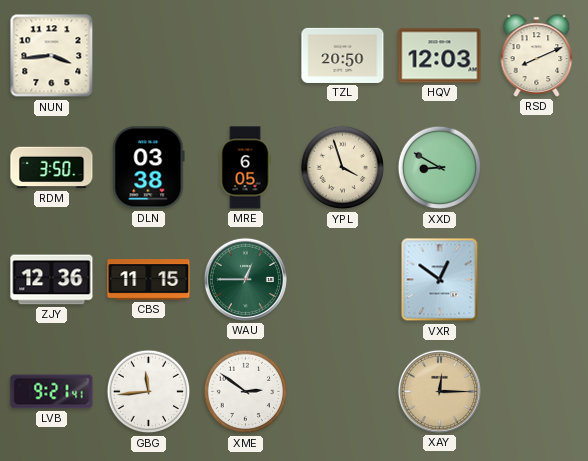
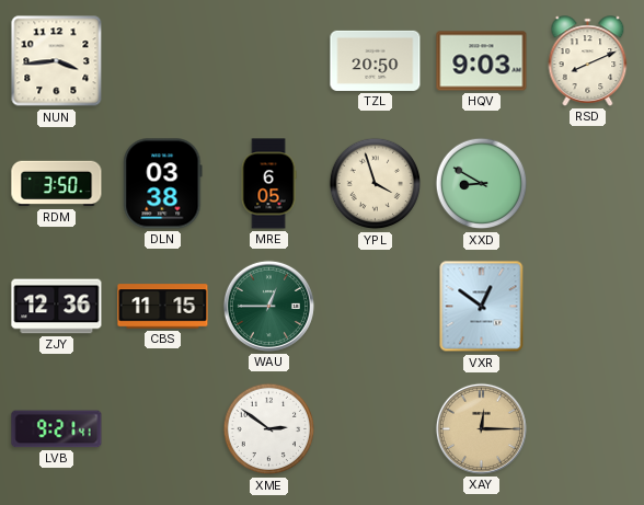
HQV: 12:03 -> 9:03 (482, 61)
GBG: 11:44 -> none (149, 392)
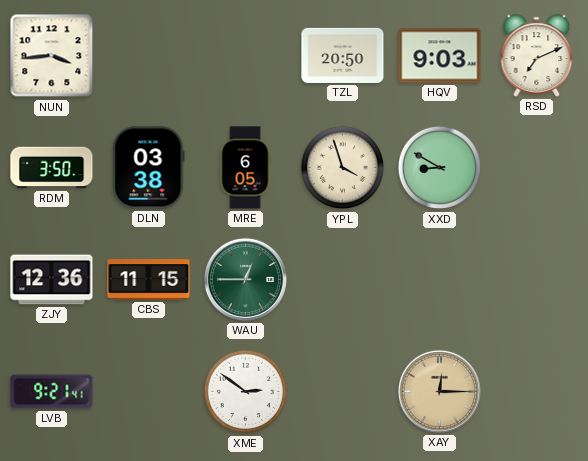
RSD: 8:11 -> 7:11 (537, 56)
VXR: 12:51 -> none (482, 307)
